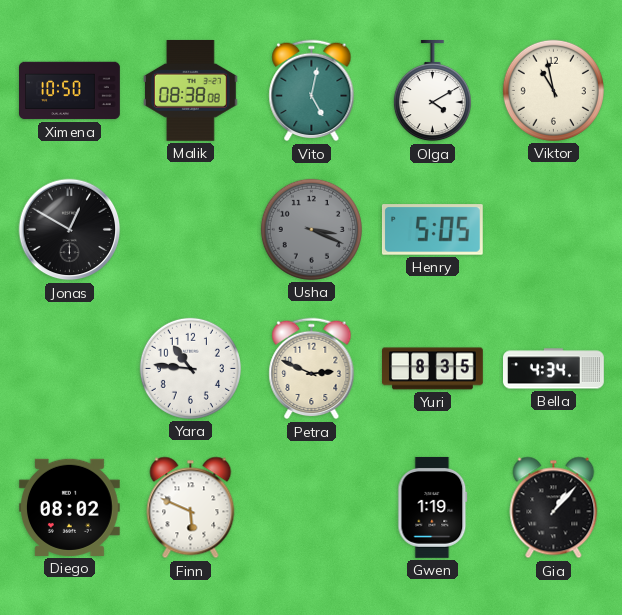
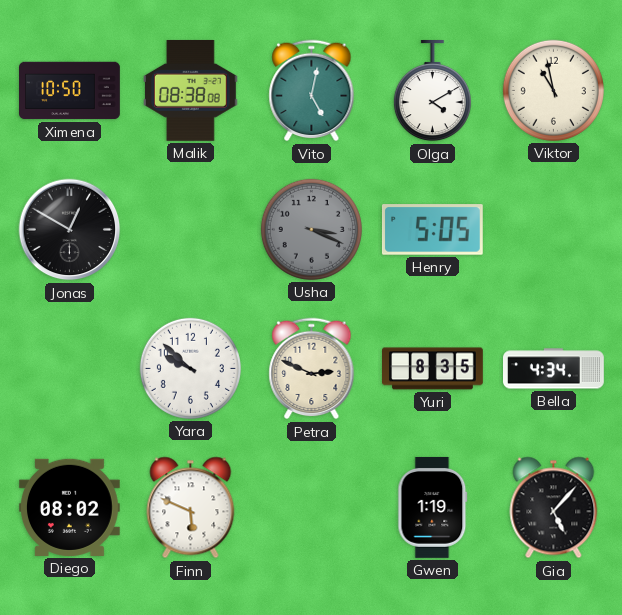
Yara: 10:46 -> 9:52 (190, 368)
Gia: 1:07 -> 5:07 (554, 508)
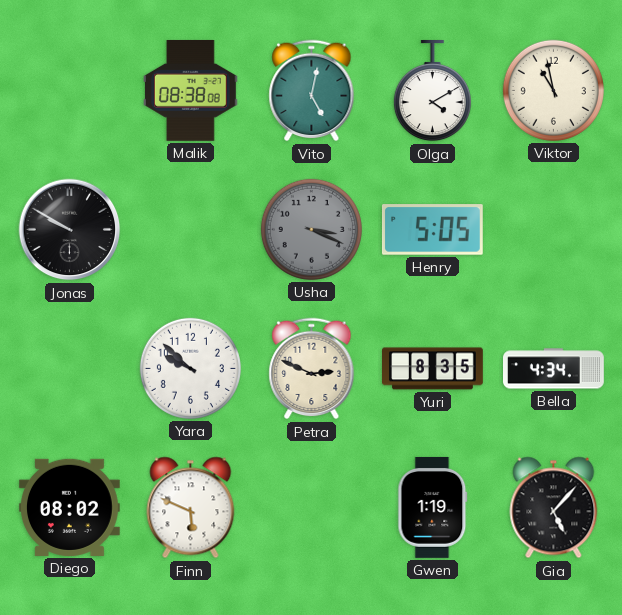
Ximena: 10:50 -> none (70, 91)
Jonas: 12:50 -> 9:50 (70, 230)
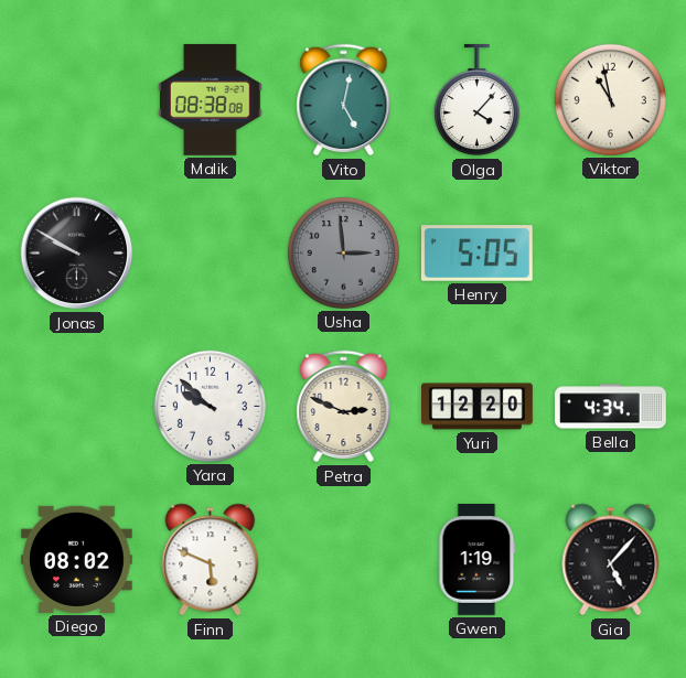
Olga: 4:10 -> 4:07 (476, 101)
Usha: 3:19 -> 2:59 (343, 252)
Yuri: 8:35 -> 12:20 (478, 407)
